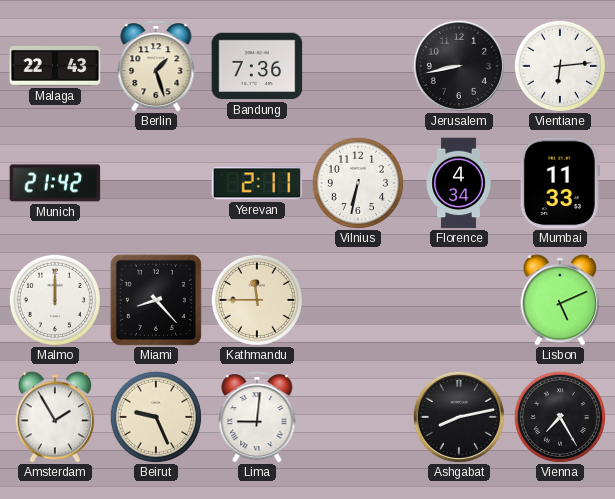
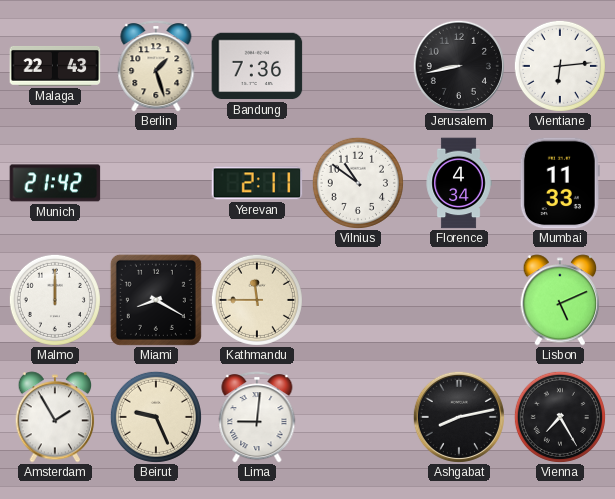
Vilnius: 6:32 -> 10:51 (358, 183)
Miami: 8:23 -> 8:20 (156, 300)
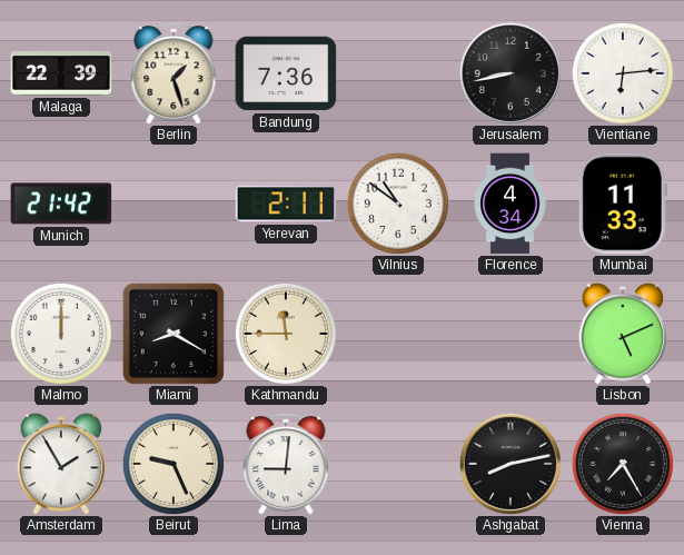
Malaga: 22:43 -> 22:39 (61, 73)
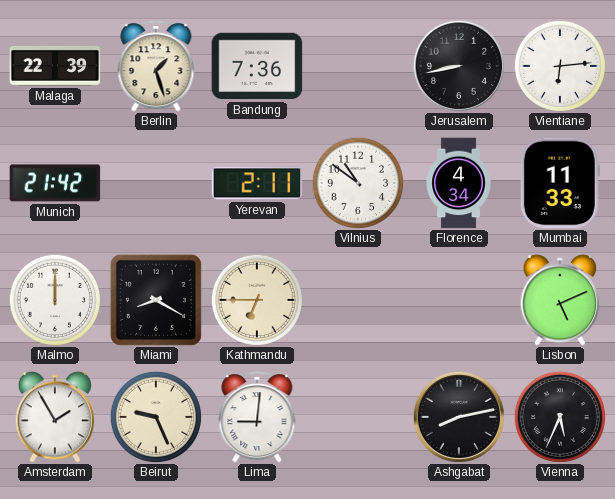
Kathmandu: 11:45 -> 6:45 (257, 300)
Vienna: 7:25 -> 5:34 (560, 417)
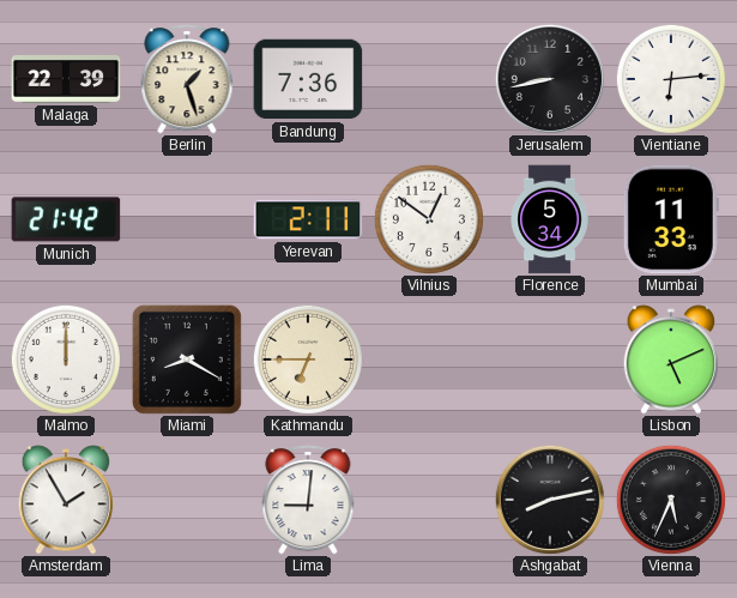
Vilnius: 10:51 -> 12:51 (429, 219)
Florence: 4:34 -> 5:34 (550, 219)
Beirut: 9:26 -> none (156, 417)
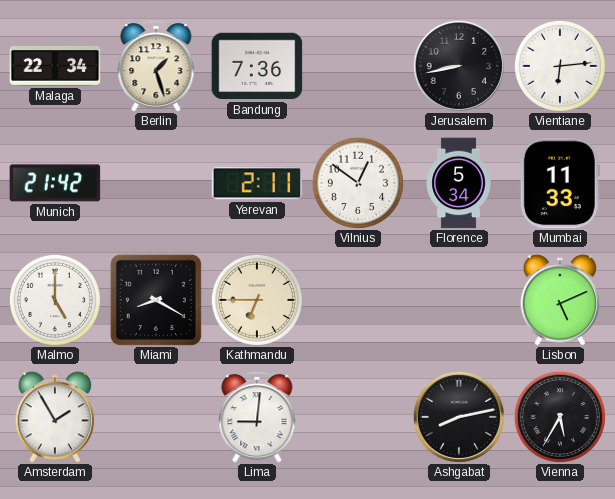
Malaga: 22:39 -> 22:34 (55, 66)
Malmo: 12:00 -> 5:00 (55, 300)
Vienna: 5:34 -> 5:35 (560, 417)
